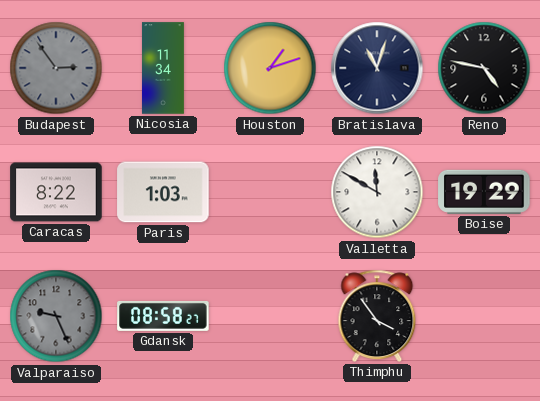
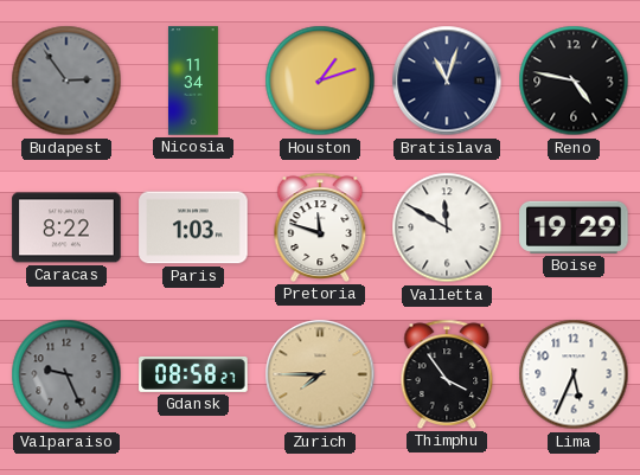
Pretoria: none -> 11:48 (320, 227)
Zurich: none -> 7:45 (320, 374)
Lima: none -> 5:34 (574, 374)
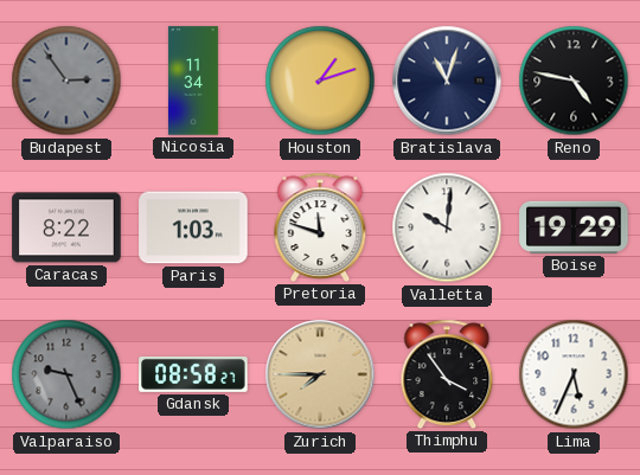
Valletta: 11:50 -> 10:01 (447, 227)
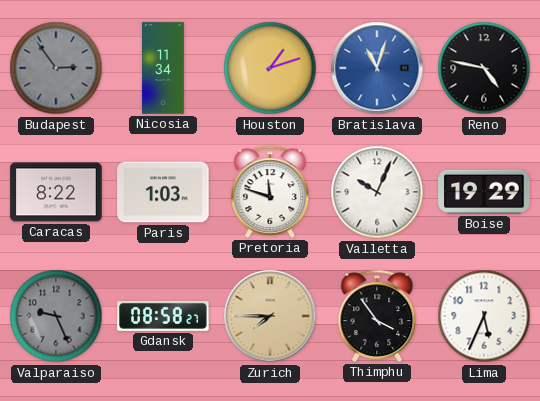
Bratislava dial: navy -> blue (377, 68)
Valletta: 10:01 -> 10:04 (377, 192)
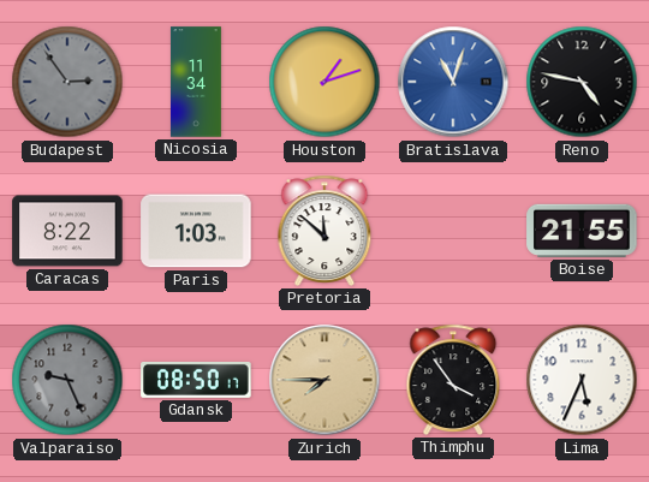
Pretoria: 11:48 -> 11:52 (324, 231)
Valletta: 10:04 -> none (377, 192)
Boise: 19:29 -> 21:55 (582, 231)
Gdansk: 08:58 -> 08:50 (196, 380)
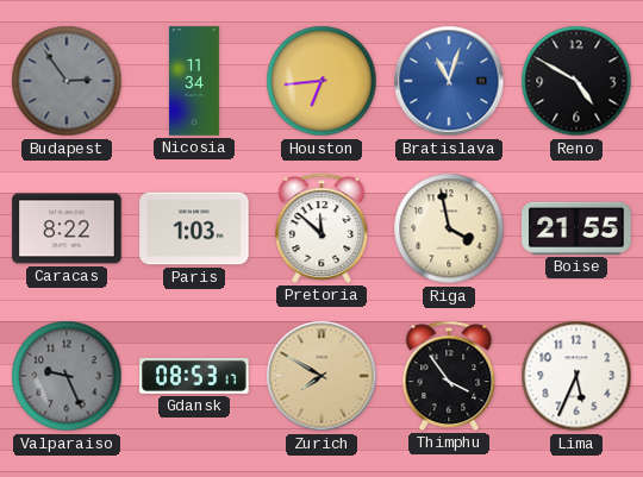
Houston: 1:12 -> 6:44 (321, 81)
Reno: 4:47 -> 4:50 (576, 81)
Riga: none -> 3:58 (449, 228)
Gdansk: 08:50 -> 08:53 (194, 376)
Zurich: 7:45 -> 7:50 (321, 376)
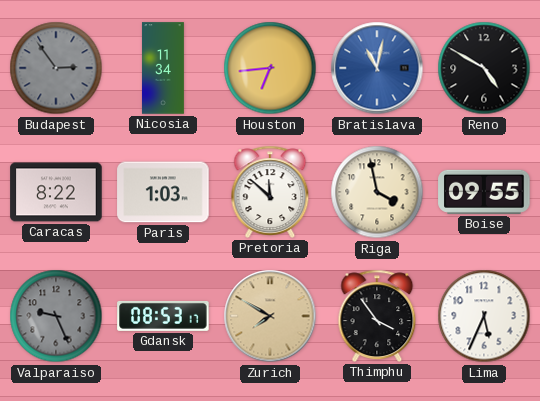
Bratislava: 11:03 -> 11:02 (377, 68)
Boise: 21:55 -> 09:55 (484, 192)
